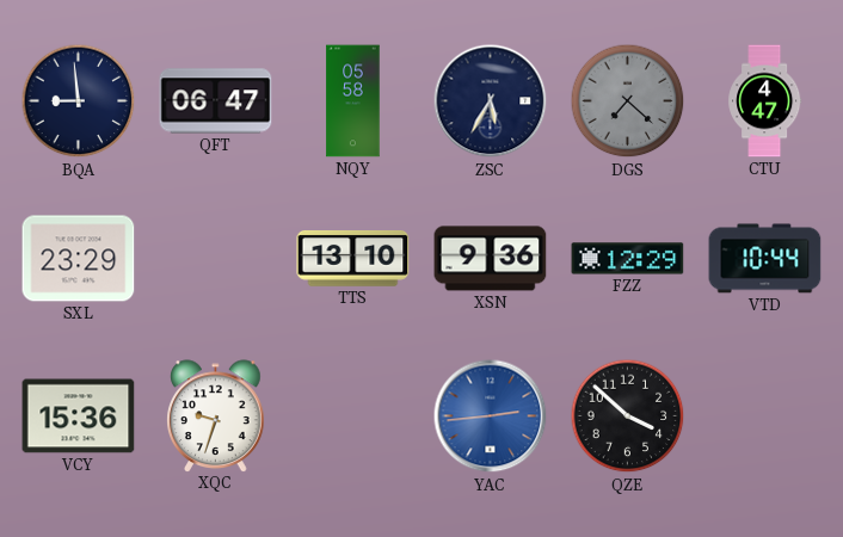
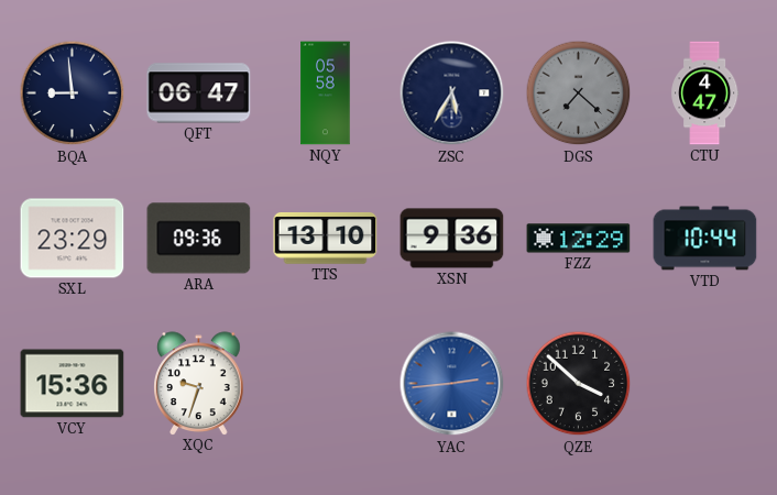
ARA: none -> 09:36 (199, 239)
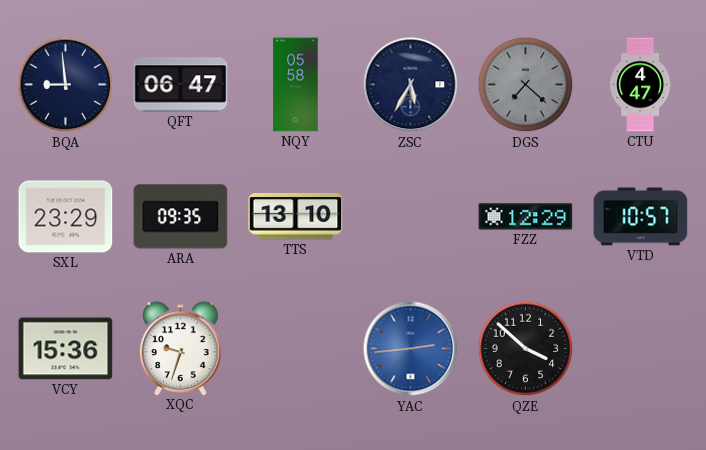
ARA: 09:36 -> 09:35 (181, 217)
XSN: 9:36 -> none (452, 239)
VTD: 10:44 -> 10:57 (641, 217)
